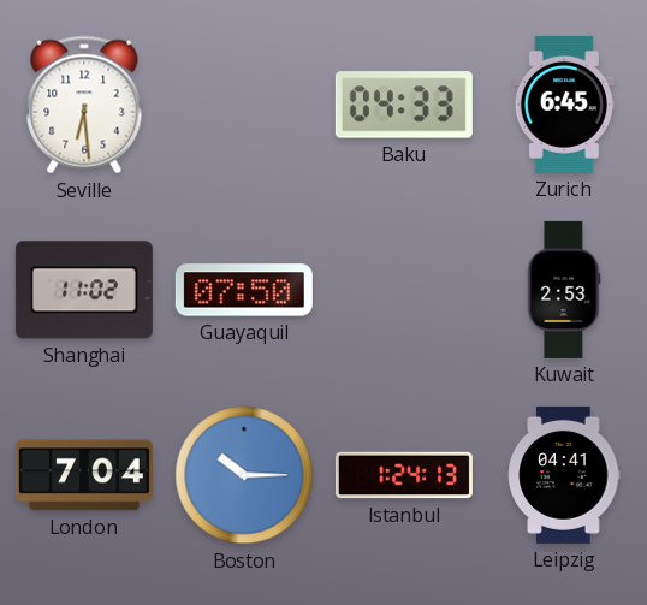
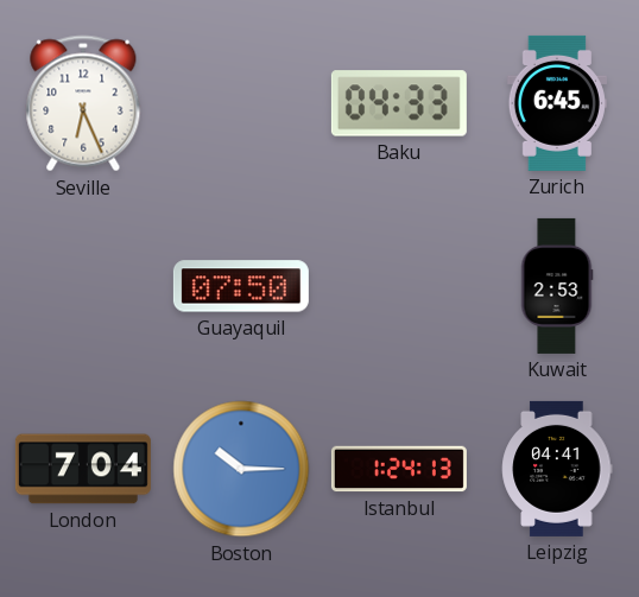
Seville: 6:29 -> 6:26 (83, 103)
Shanghai: 11:02 -> none (84, 290)
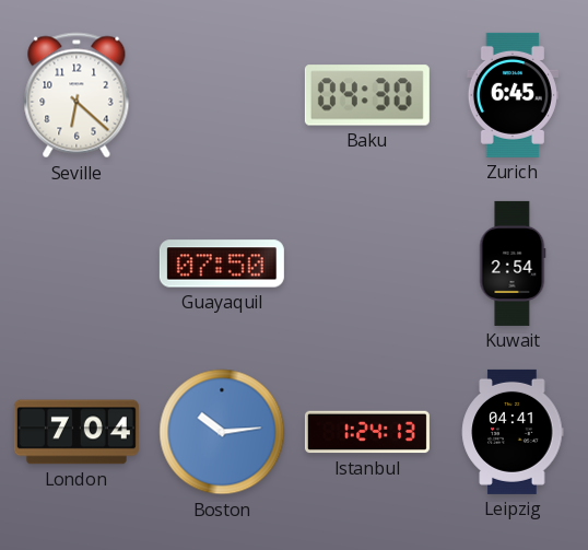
Seville: 6:26 -> 6:22 (77, 95)
Baku: 04:33 -> 04:30 (367, 95)
Kuwait: 2:53 -> 2:54 (513, 264)
Boston: 10:15 -> 10:14 (222, 432)
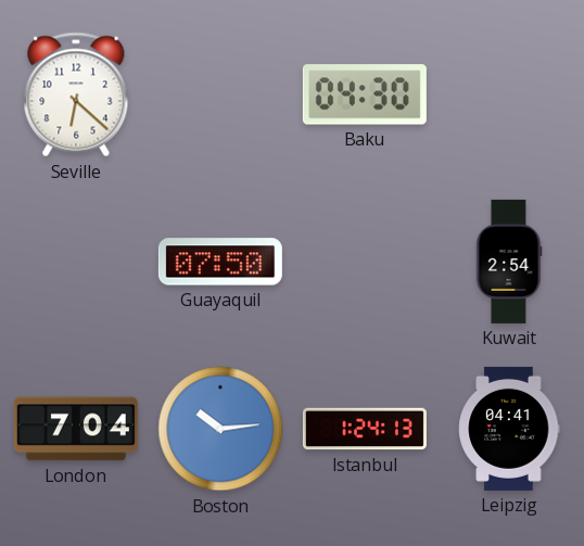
Zurich: 6:45 -> none (513, 95)
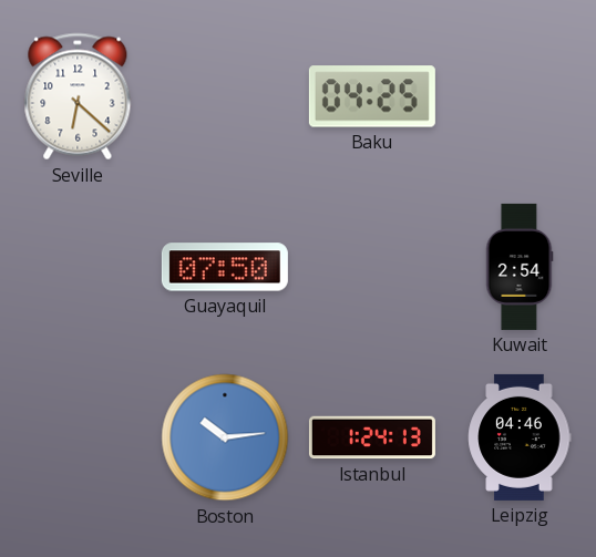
Baku: 04:30 -> 04:25 (372, 96)
London: 7:04 -> none (76, 429)
Leipzig: 04:41 -> 04:46 (520, 437)
